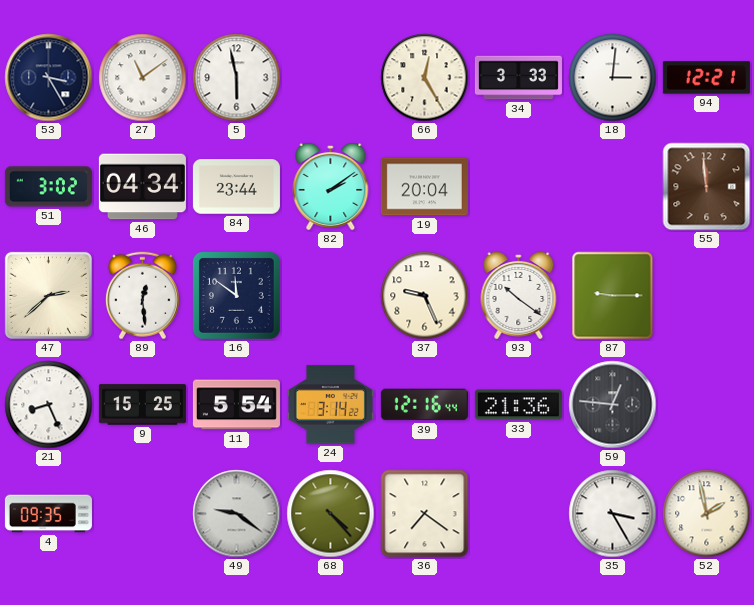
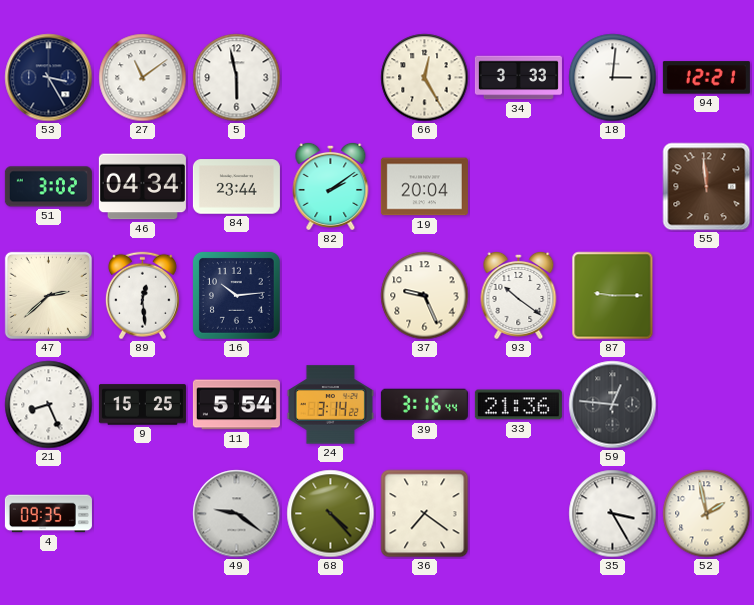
16: 11:51 -> 10:14 (236, 295)
39: 12:16 -> 3:16 (424, 405)
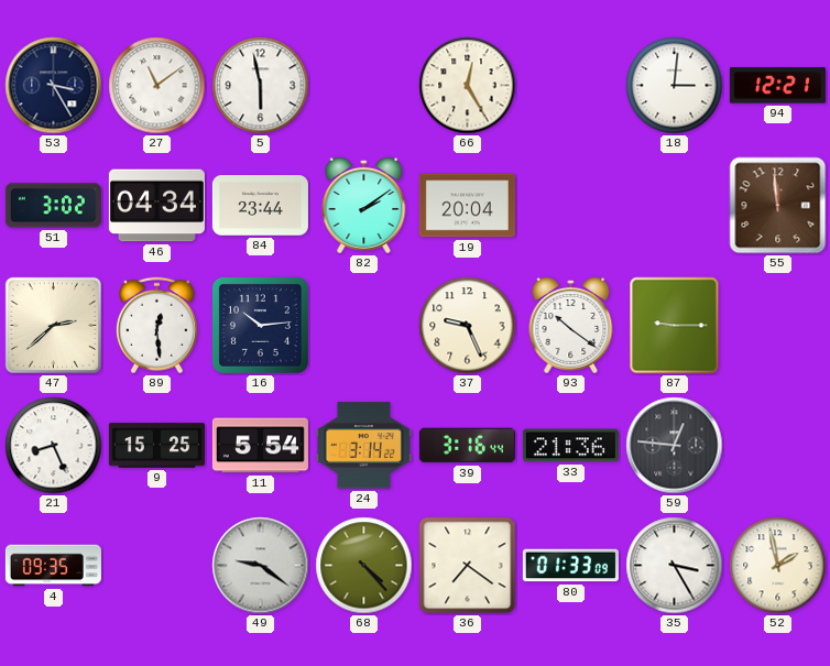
34: 3:33 -> none (518, 78)
80: none -> 01:33 (570, 566)
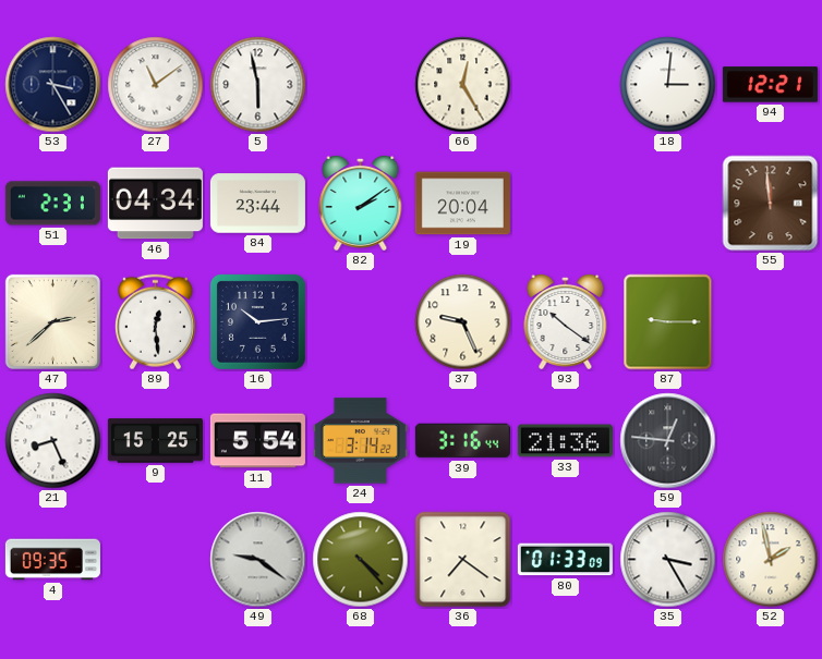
51: 3:02 -> 2:31 (52, 204)
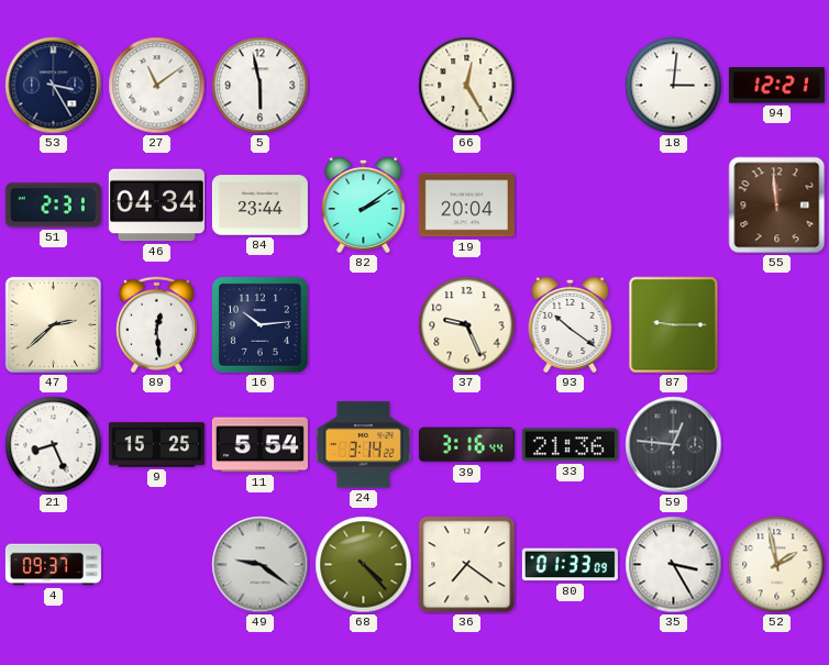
4: 09:35 -> 09:37 (53, 565)
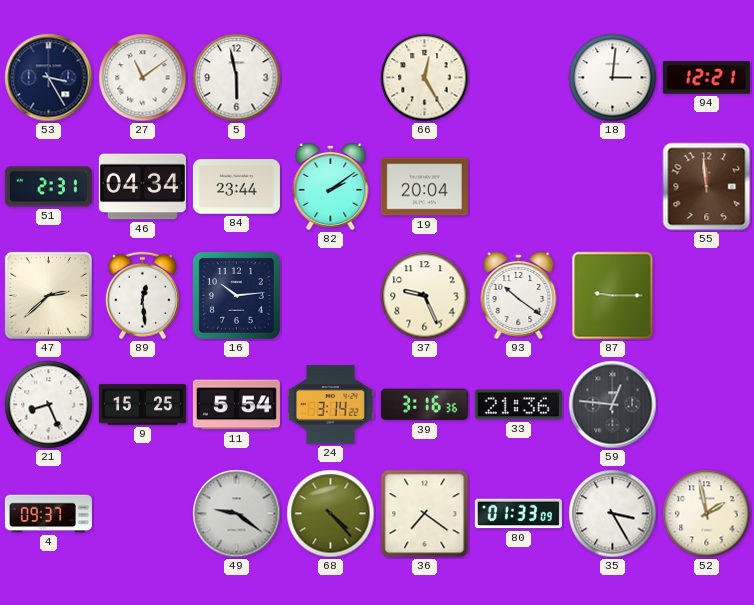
39: 3:16:44 -> 3:16:36 (424, 405)
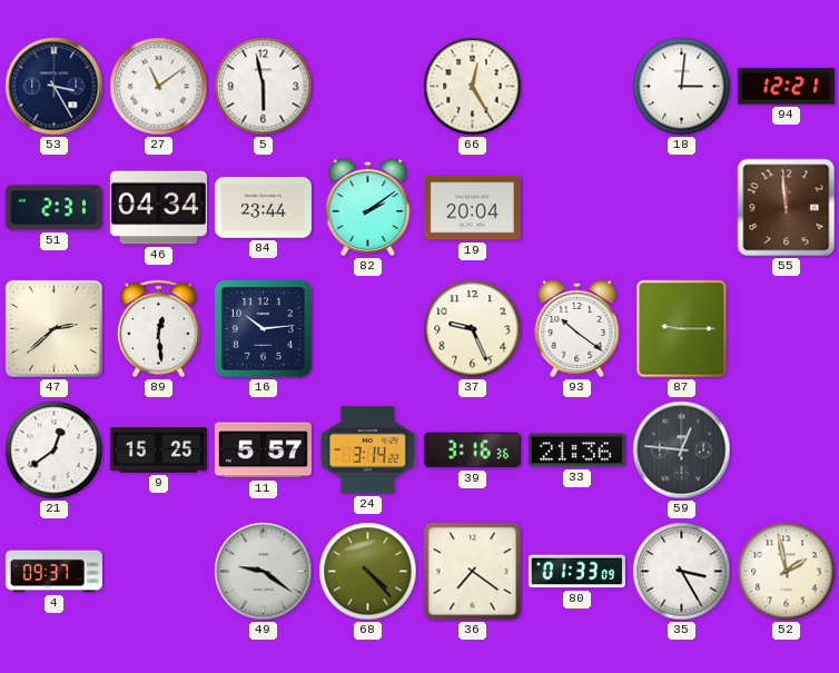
21: 8:26 -> 12:39 (55, 451)
11: 5:54 -> 5:57 (263, 451)
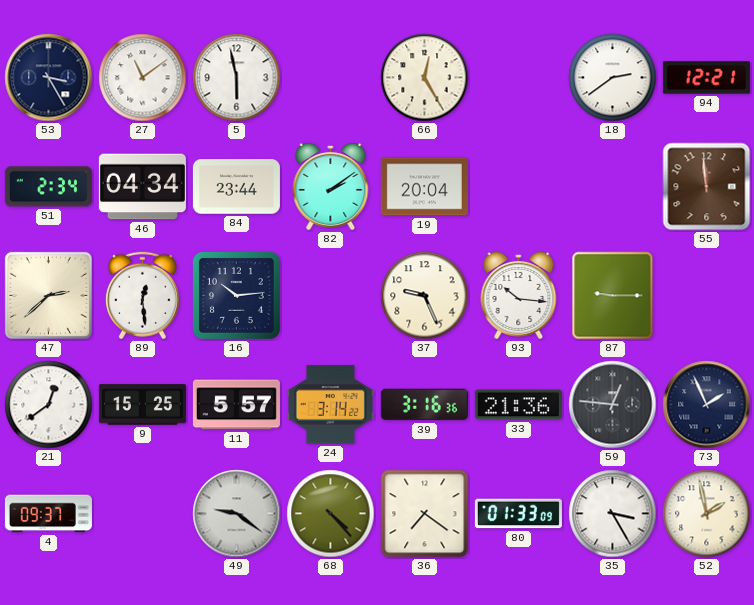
18: 3:01 -> 2:39 (613, 78)
51: 2:31 -> 2:34 (48, 187)
93: 10:21 -> 10:16 (519, 295)
73: none -> 1:56 (707, 405)
